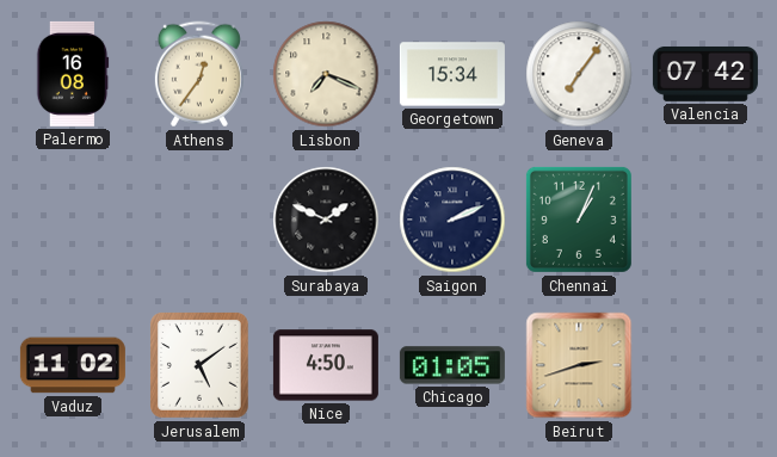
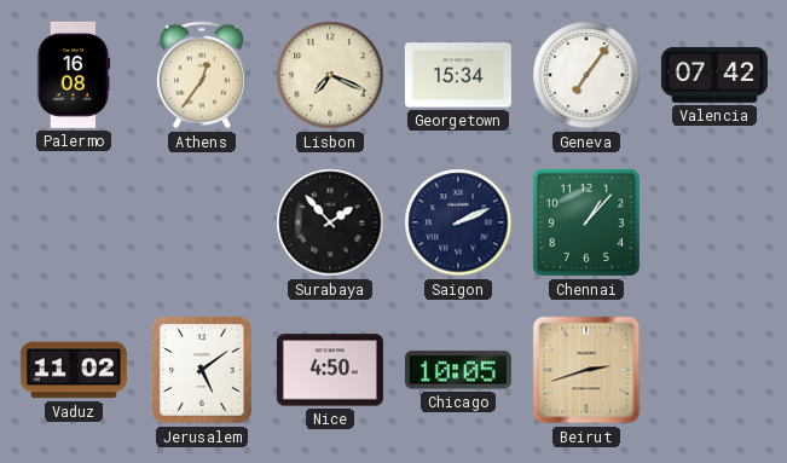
Surabaya: 1:49 -> 1:53 (330, 222)
Chennai: 1:04 -> 1:07 (586, 222)
Chicago: 01:05 -> 10:05 (458, 370)
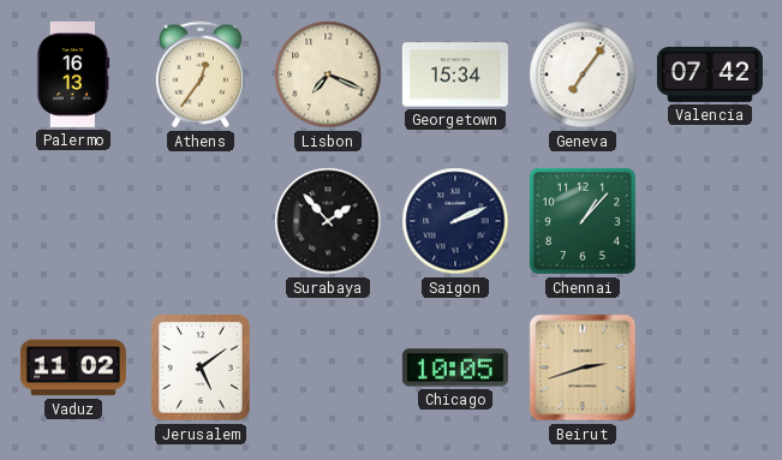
Palermo: 16:08 -> 16:13 (73, 74)
Nice: 4:50 -> none (330, 370)
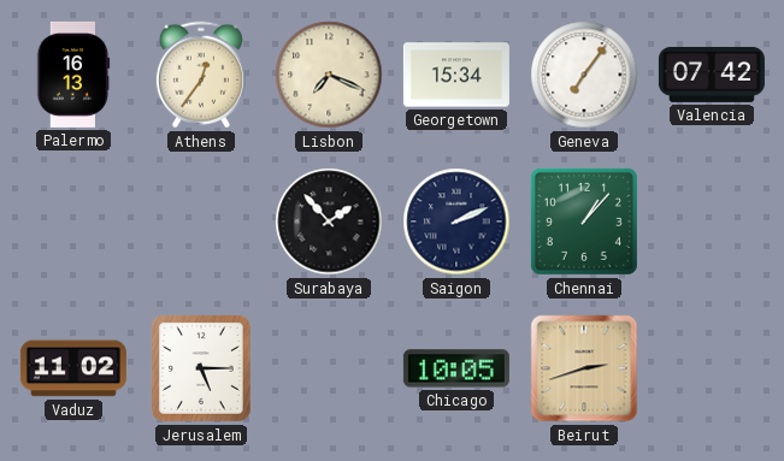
Jerusalem: 5:09 -> 5:15 (201, 370)
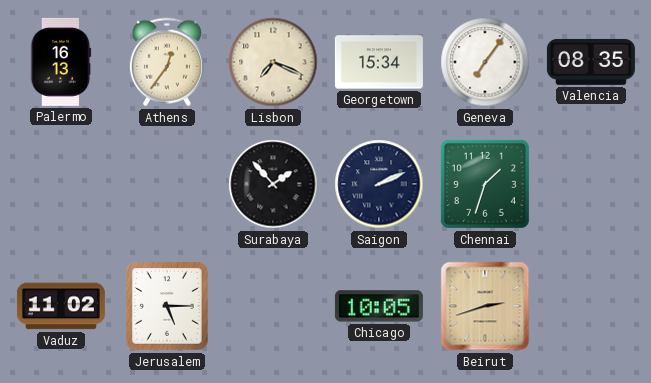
Valencia: 07:42 -> 08:35 (591, 62)
Chennai: 1:07 -> 1:33 (485, 184)
